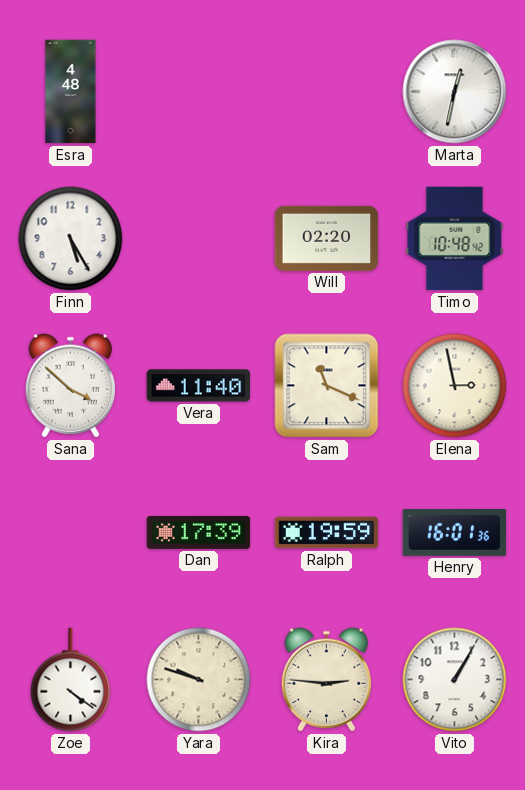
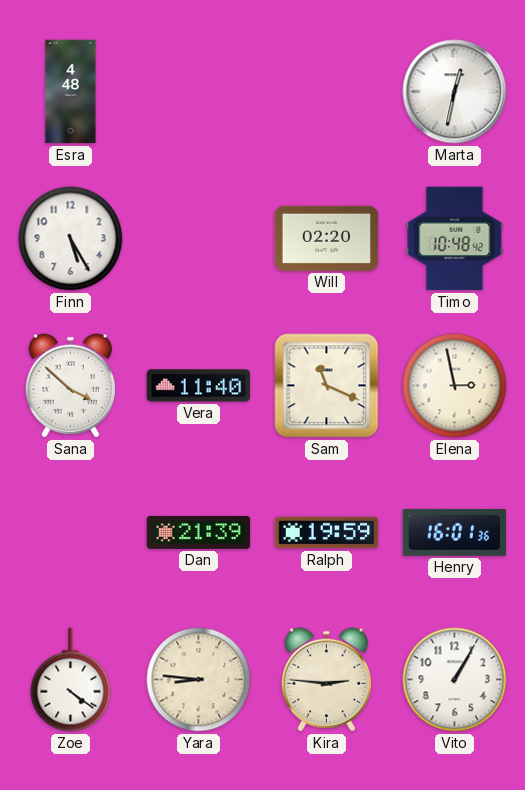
Dan: 17:39 -> 21:39 (199, 532)
Yara: 9:48 -> 8:46 (199, 680)
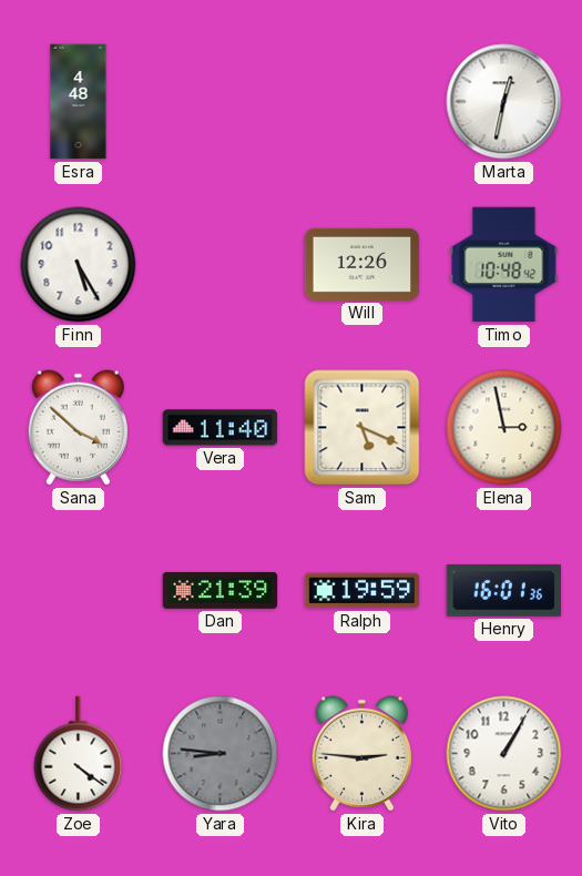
Will: 02:20 -> 12:26 (363, 264)
Sam: 11:19 -> 5:19 (363, 428)
Yara dial: cream -> grey (221, 754)
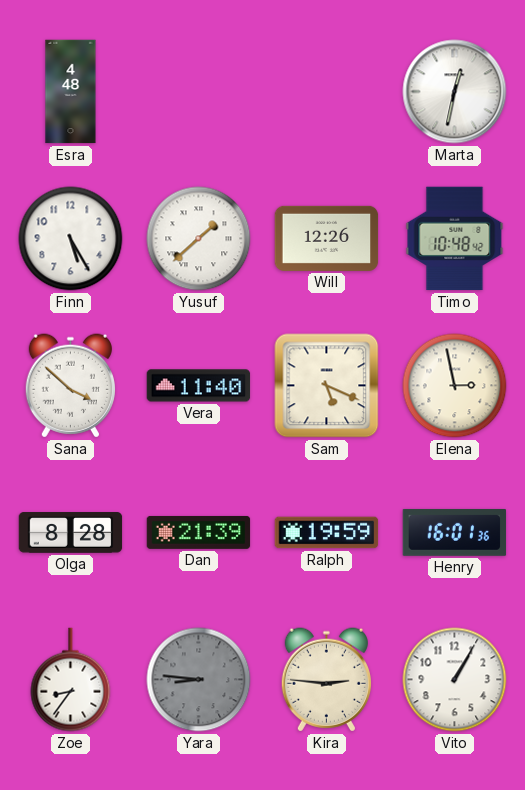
Yusuf: none -> 1:38 (199, 239)
Olga: none -> 8:28 (71, 533)
Zoe: 4:21 -> 8:36 (71, 680)
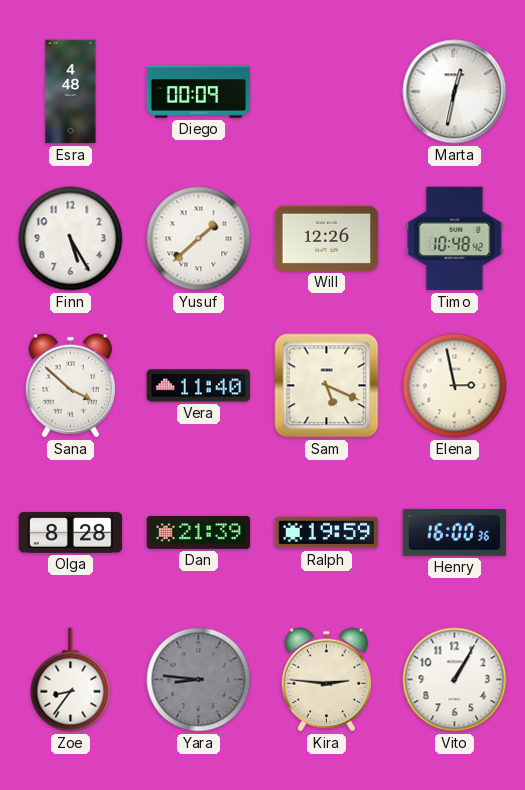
Diego: none -> 00:09 (199, 92)
Henry: 16:01 -> 16:00 (455, 532)
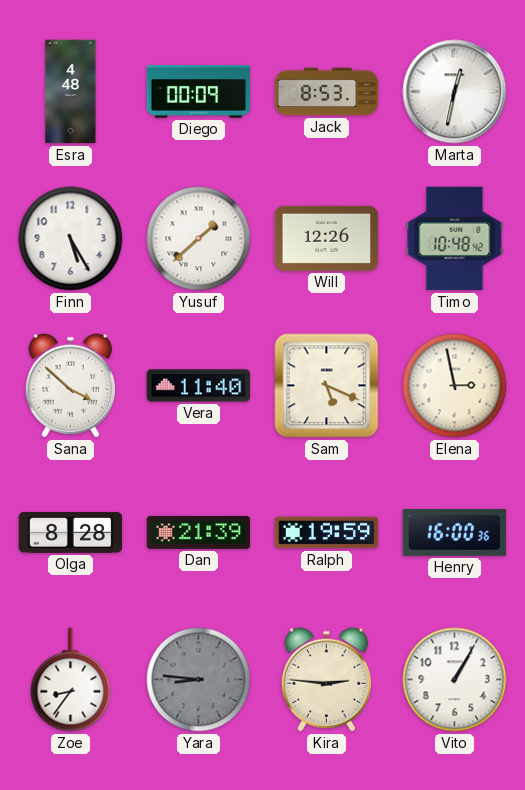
Jack: none -> 8:53 (327, 92)
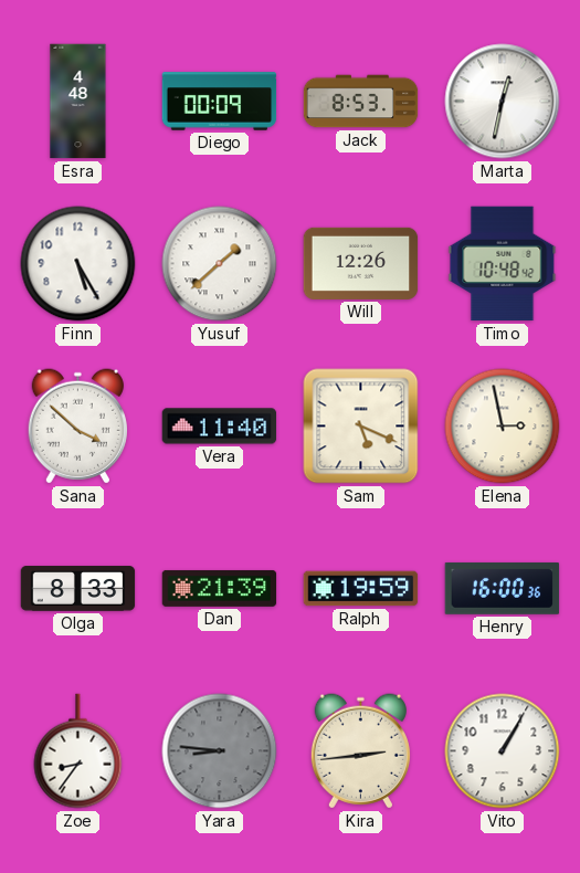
Olga: 8:28 -> 8:33 (78, 589)
Kira: 2:46 -> 2:44 (360, 751)
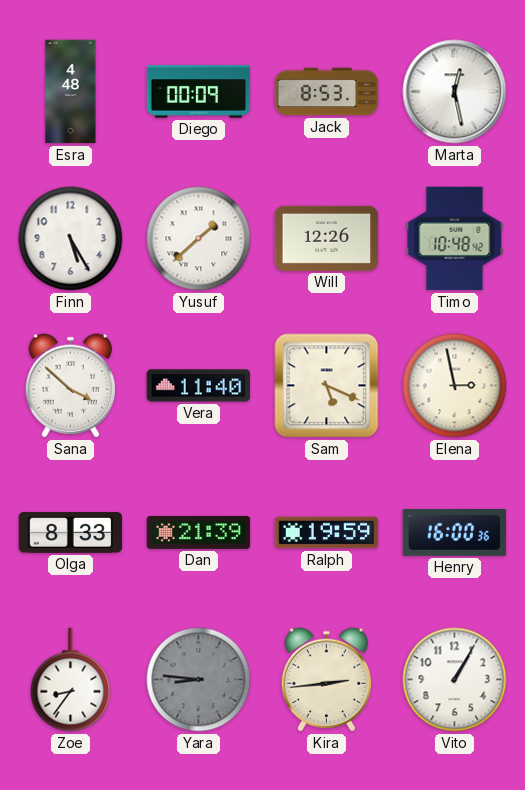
Marta: 12:32 -> 12:28 (455, 92)
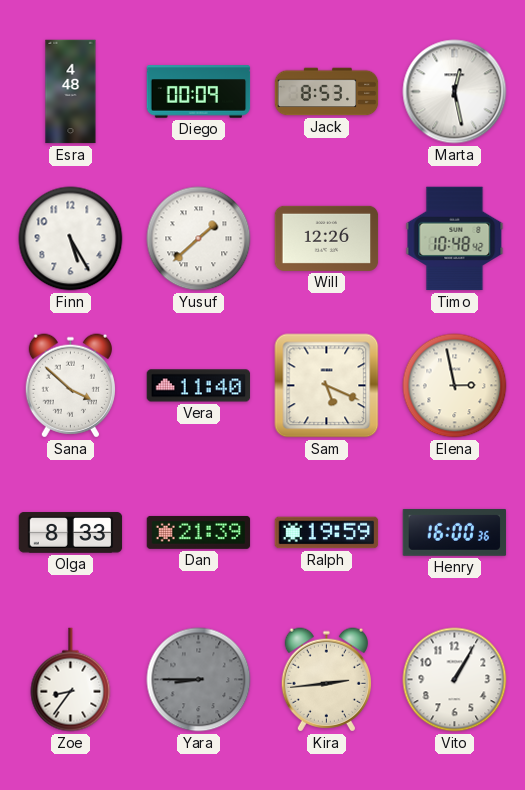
Yara: 8:46 -> 8:45 (199, 680)
